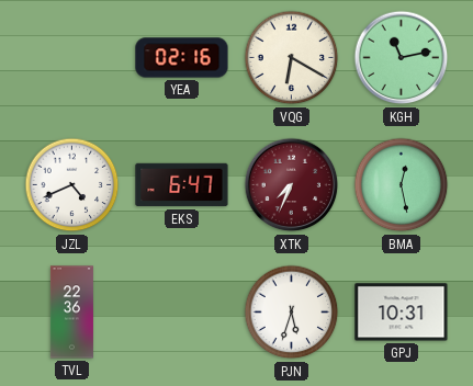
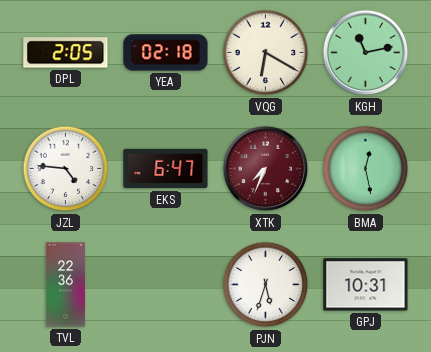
DPL: none -> 2:05 (66, 53)
YEA: 02:16 -> 02:18 (166, 53)
JZL: 4:41 -> 4:46 (66, 169)
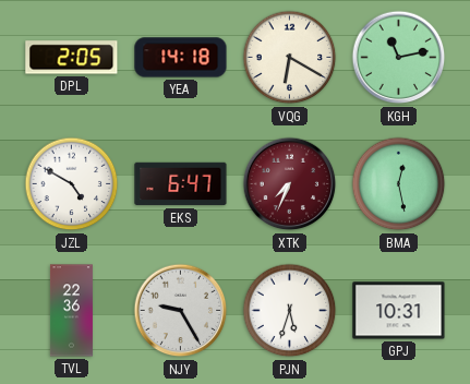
YEA: 02:18 -> 14:18 (181, 58)
JZL: 4:46 -> 4:50 (72, 184)
NJY: none -> 9:25 (181, 311)
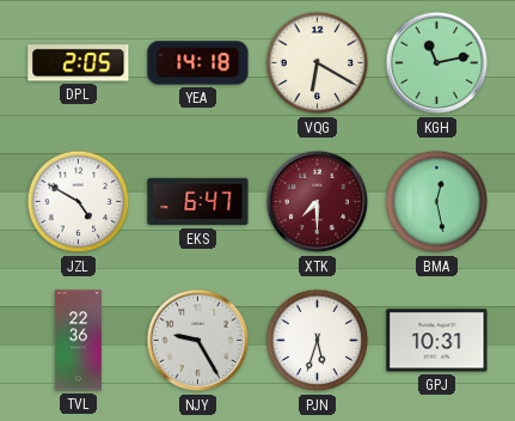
XTK: 7:34 -> 7:30 (318, 202)
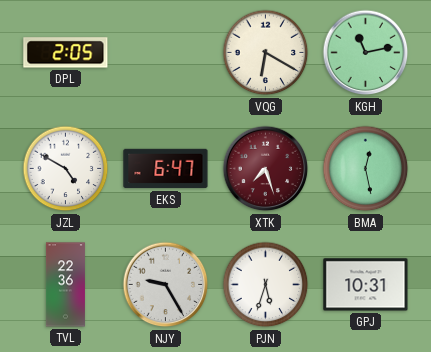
YEA: 14:18 -> none (198, 63)
XTK: 7:30 -> 7:27 (266, 169)
